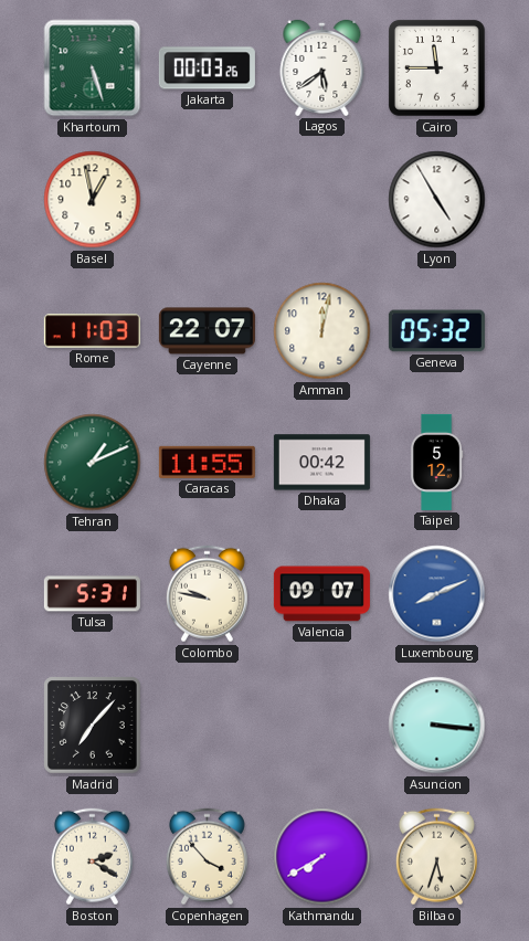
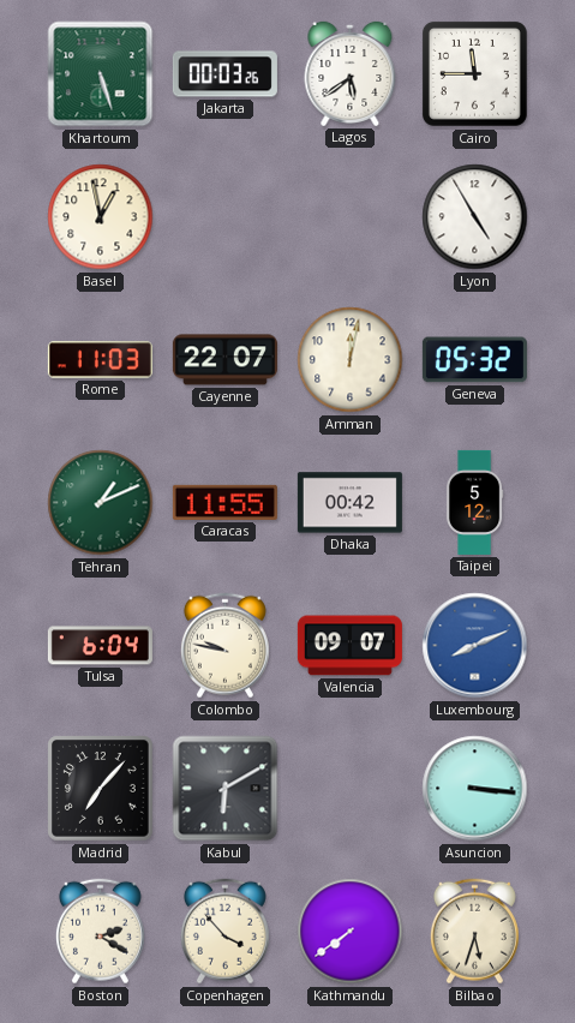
Tulsa: 5:31 -> 6:04 (100, 646)
Kabul: none -> 6:10 (226, 789)
Kathmandu: 7:40 -> 7:39 (351, 932)
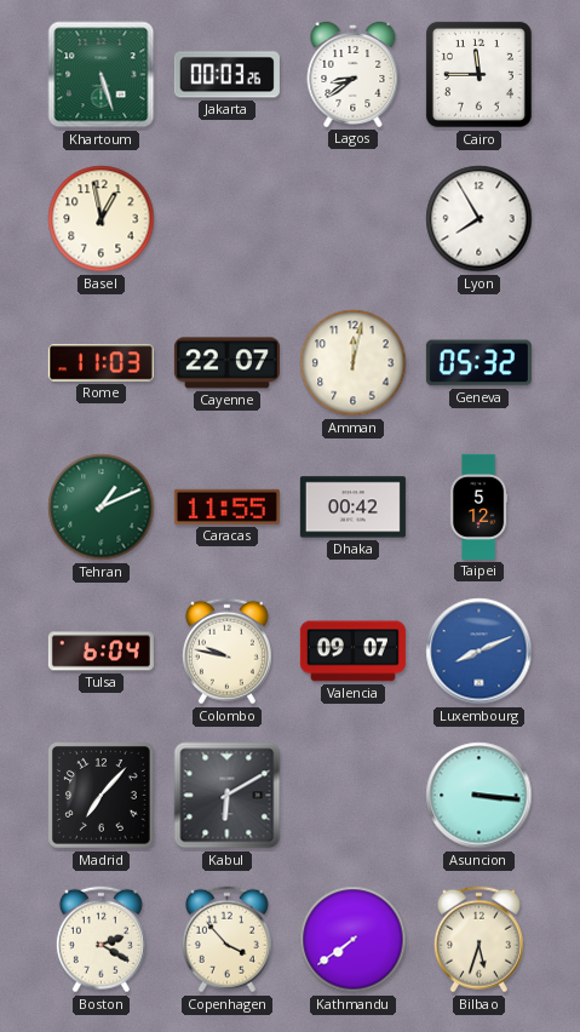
Lagos: 5:39 -> 8:39 (354, 74)
Lyon: 4:55 -> 7:55 (479, 219)
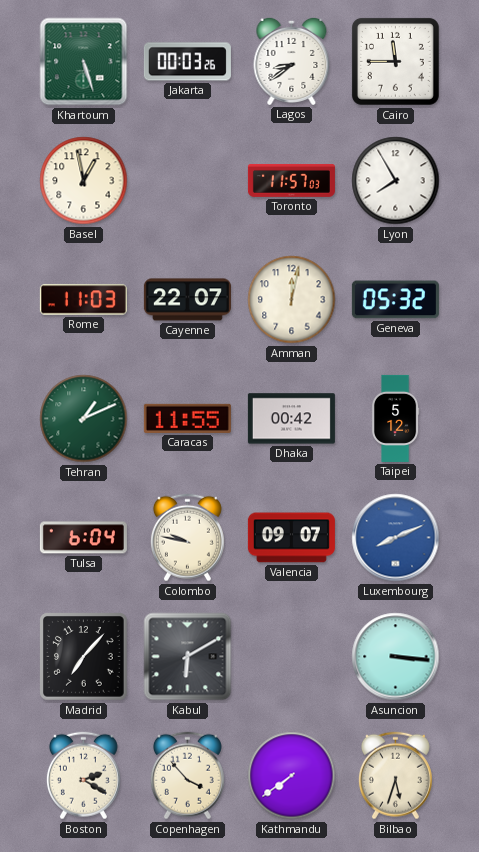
Toronto: none -> 11:57 (291, 180)
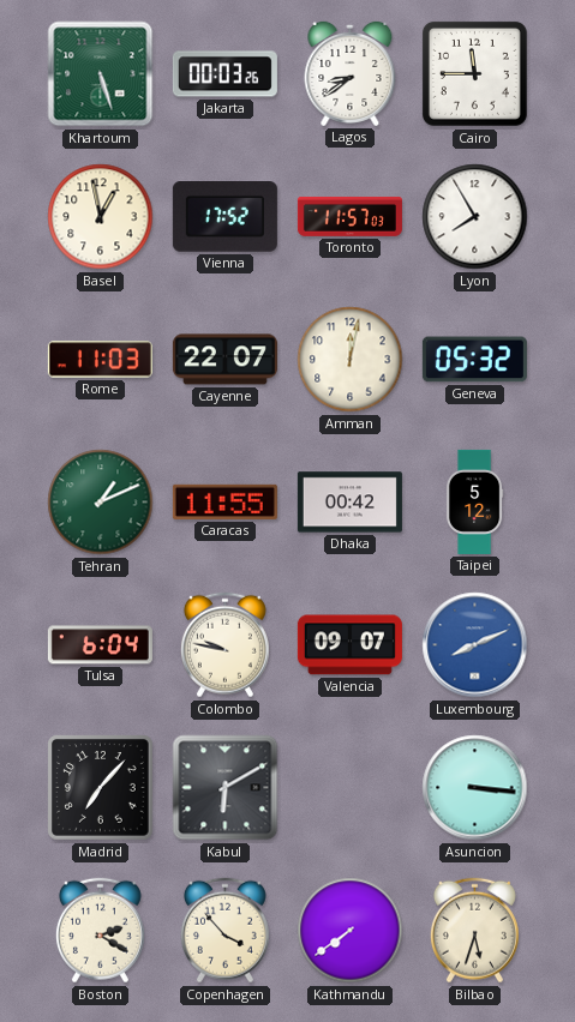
Vienna: none -> 17:52 (224, 217)
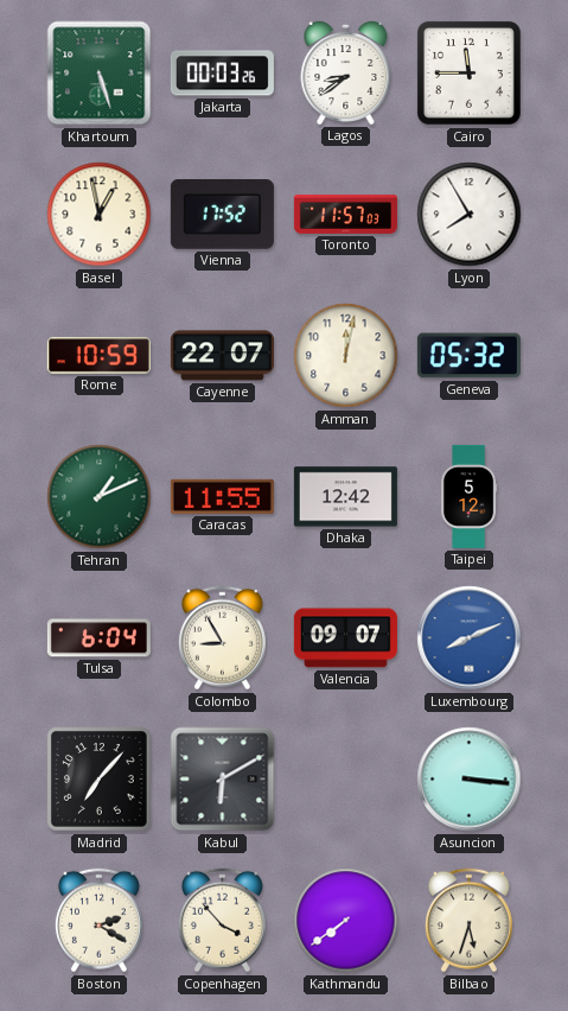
Rome: 11:03 -> 10:59 (98, 356)
Dhaka: 00:42 -> 12:42 (345, 497)
Colombo: 9:47 -> 8:55 (222, 638)
